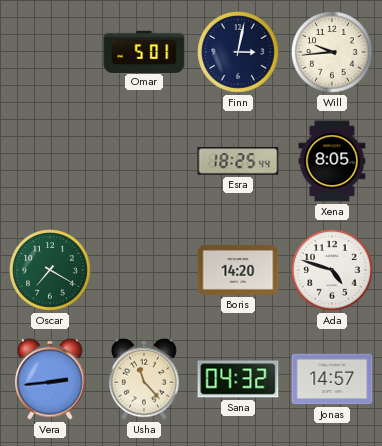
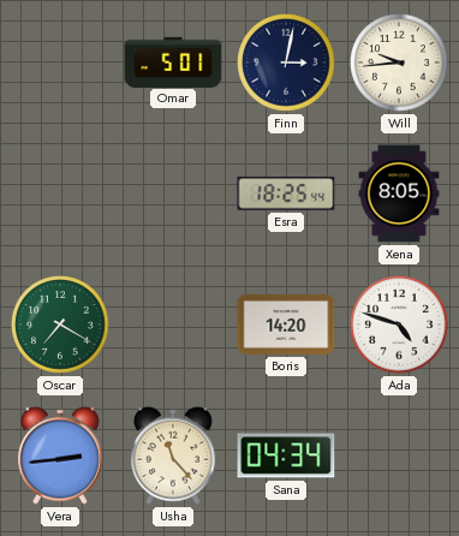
Sana: 04:32 -> 04:34 (286, 455)
Jonas: 14:57 -> none (332, 379)
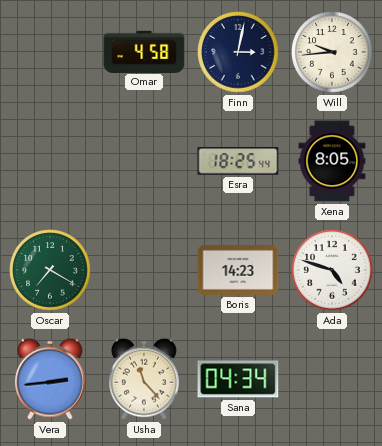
Omar: 5:01 -> 4:58 (144, 51)
Boris: 14:20 -> 14:23 (238, 270)
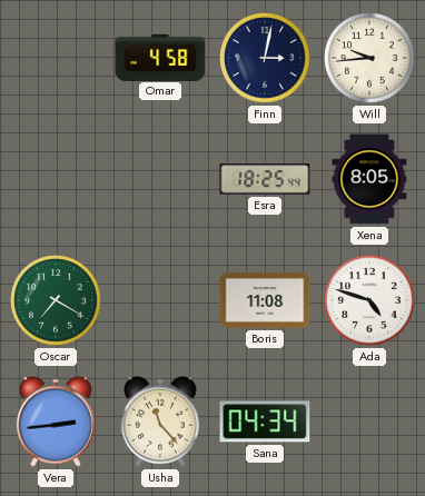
Boris: 14:23 -> 11:08 (265, 300)
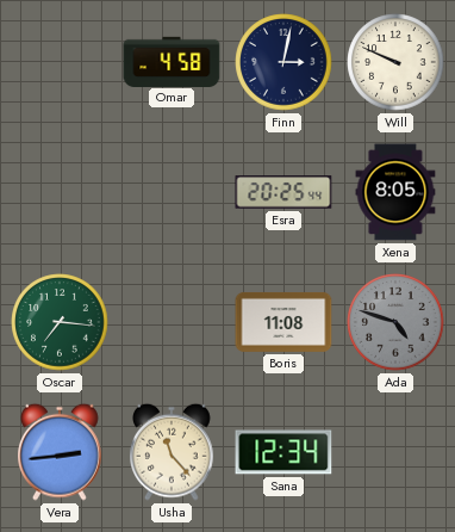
Will: 9:44 -> 9:49 (395, 62)
Esra: 18:25 -> 20:25 (283, 192)
Oscar: 7:20 -> 7:16 (60, 322)
Ada dial: white -> grey (395, 322)
Sana: 04:34 -> 12:34 (283, 452)
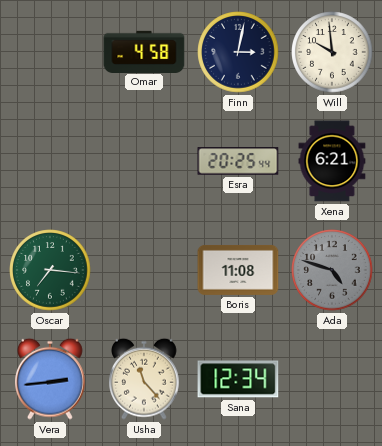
Will: 9:49 -> 9:59 (332, 52)
Xena: 8:05 -> 6:21 (332, 161)
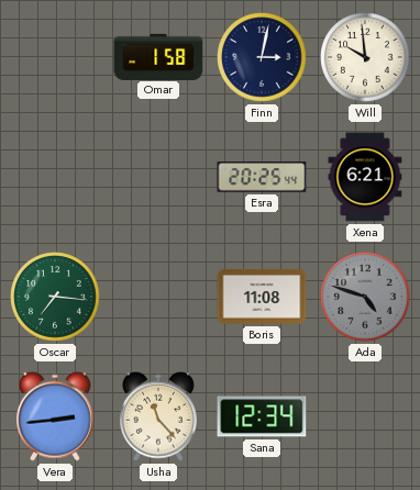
Omar: 4:58 -> 1:58 (158, 56)
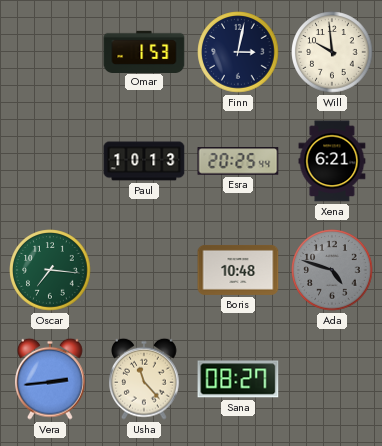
Omar: 1:58 -> 1:53 (144, 51)
Paul: none -> 10:13 (144, 161)
Boris: 11:08 -> 10:48 (238, 270)
Sana: 12:34 -> 08:27 (238, 379)
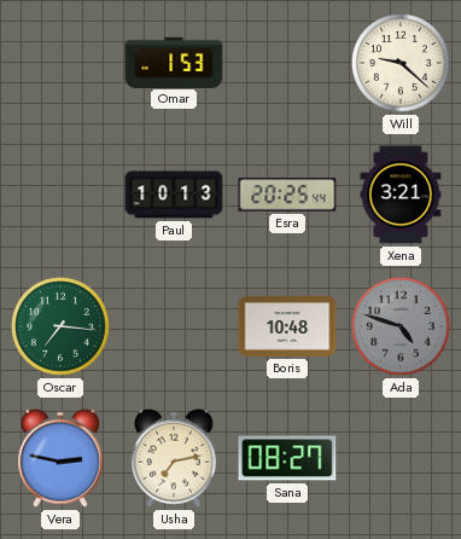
Finn: 3:02 -> none (238, 52)
Will: 9:59 -> 9:22 (401, 63)
Xena: 6:21 -> 3:21 (401, 195)
Vera: 2:44 -> 2:47 (62, 458)
Usha: 11:23 -> 7:13 (175, 458)
